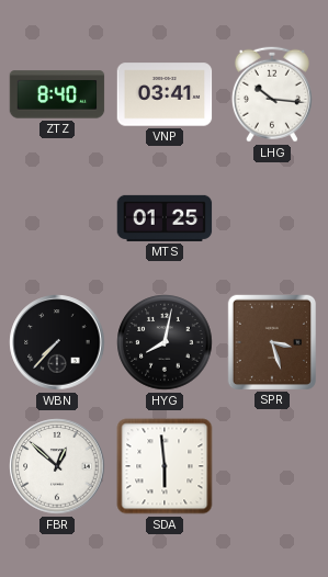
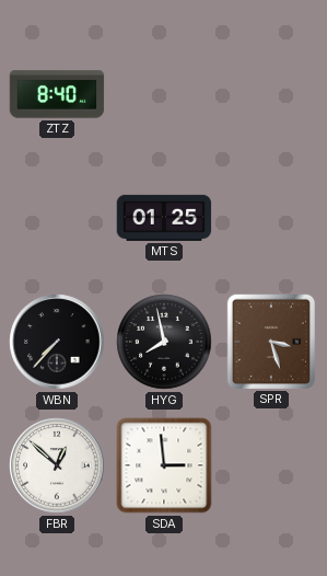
VNP: 03:41 -> none (165, 94)
LHG: 10:16 -> none (272, 94)
HYG: 8:02 -> 7:58 (164, 342)
SDA: 5:59 -> 2:59 (164, 465)
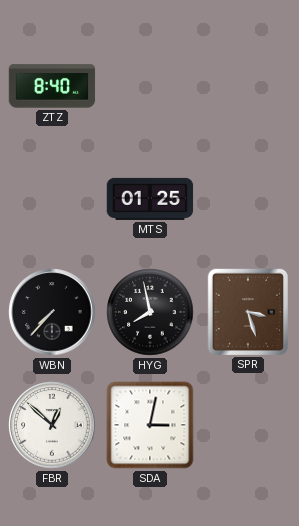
SDA: 2:59 -> 3:02 (150, 425)
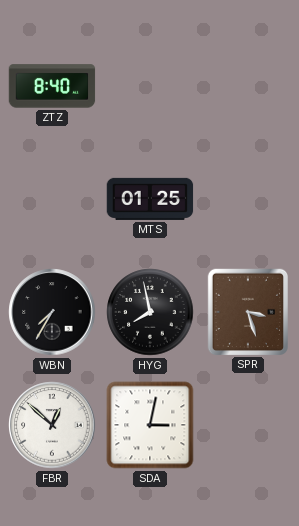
WBN: 7:37 -> 7:35 (52, 312)
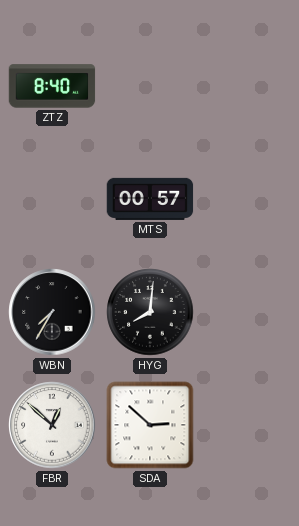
MTS: 01:25 -> 00:57 (150, 199)
HYG: 7:58 -> 8:01 (150, 312)
SPR: 3:27 -> none (247, 311)
SDA: 3:02 -> 2:52 (150, 425)
